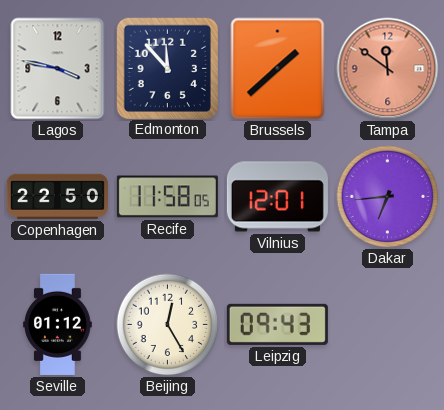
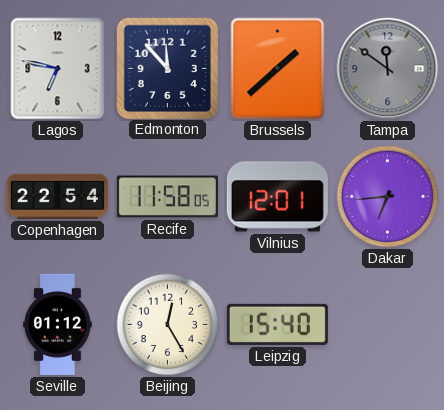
Lagos: 3:47 -> 6:47 (58, 69)
Tampa dial: salmon -> grey (388, 69)
Copenhagen: 22:50 -> 22:54 (57, 196)
Leipzig: 09:43 -> 15:40 (277, 324)
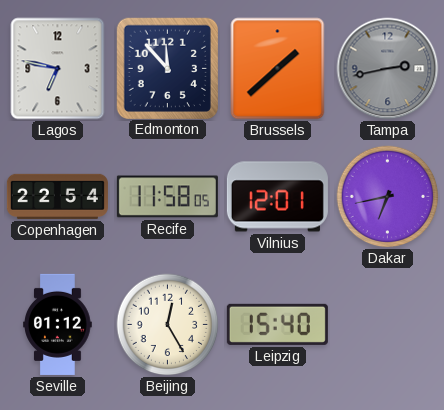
Tampa: 11:51 -> 2:43 (388, 69)
Dakar: 6:44 -> 6:43 (388, 197)
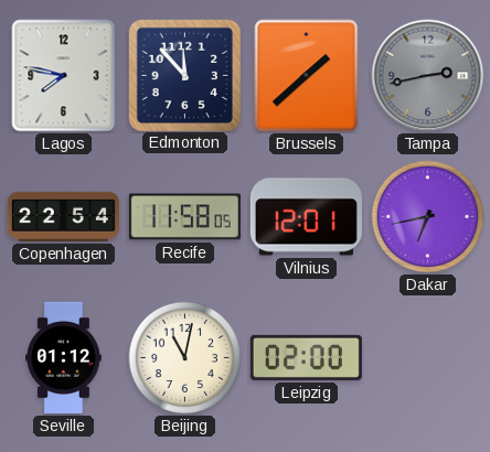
Lagos: 6:47 -> 7:47 (64, 76)
Beijing: 12:25 -> 11:02 (185, 358)
Leipzig: 15:40 -> 02:00 (306, 357)
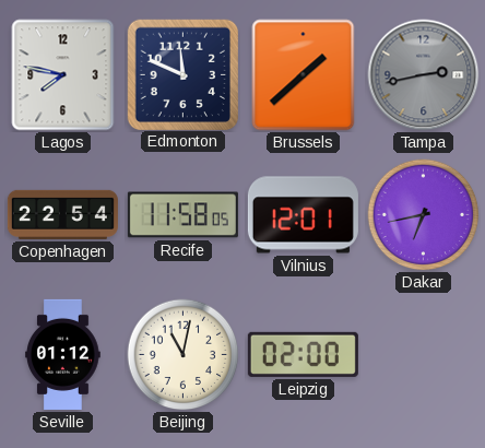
Edmonton: 11:53 -> 11:49 (182, 74)
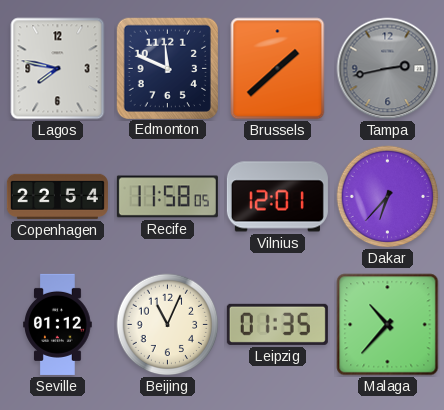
Dakar: 6:43 -> 6:37 (388, 197)
Beijing: 11:02 -> 11:04 (168, 325)
Leipzig: 02:00 -> 01:35 (277, 324)
Malaga: none -> 10:37 (388, 325)
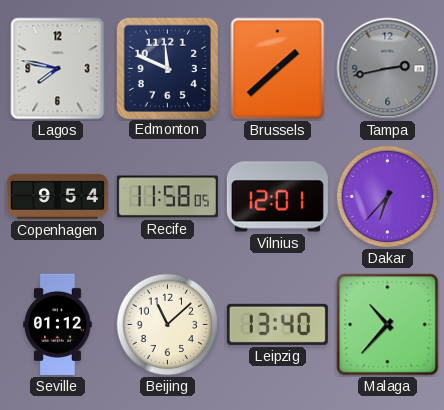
Copenhagen: 22:54 -> 9:54 (57, 196)
Beijing: 11:04 -> 11:08 (168, 325)
Leipzig: 01:35 -> 13:40 (277, 324)
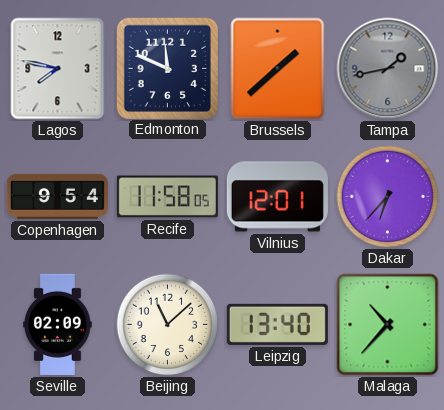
Tampa: 2:43 -> 1:43 (388, 69)
Seville: 01:12 -> 02:09 (58, 324)
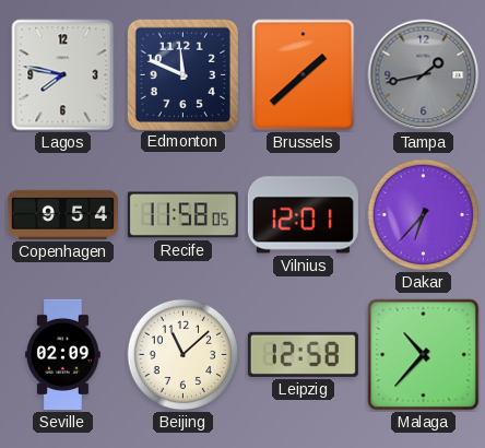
Leipzig: 13:40 -> 12:58 (303, 354)
